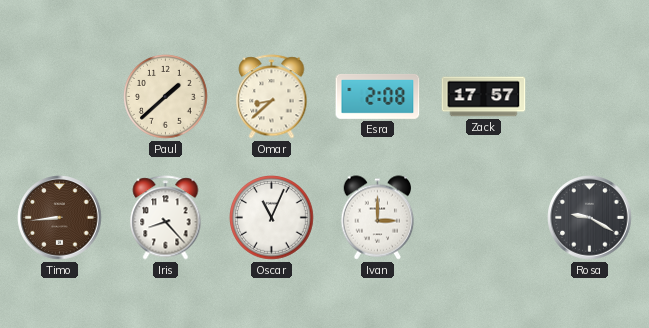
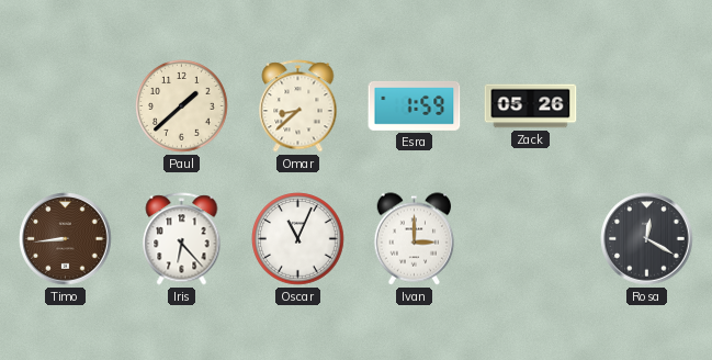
Esra: 2:08 -> 1:59 (415, 105)
Zack: 17:57 -> 05:26 (531, 106)
Iris: 8:23 -> 6:23 (182, 239)
Rosa: 9:20 -> 12:20 (647, 239)
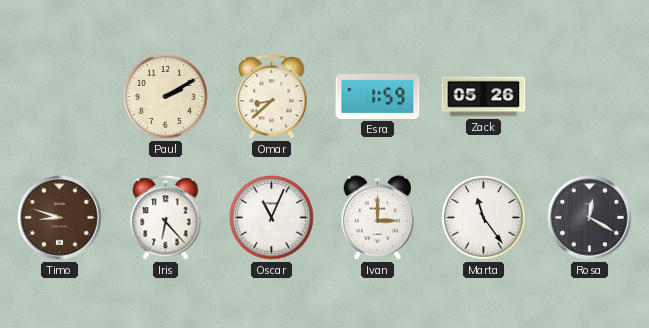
Paul: 1:38 -> 2:10 (166, 97)
Timo: 8:44 -> 8:48 (60, 218)
Marta: none -> 11:24 (484, 218)
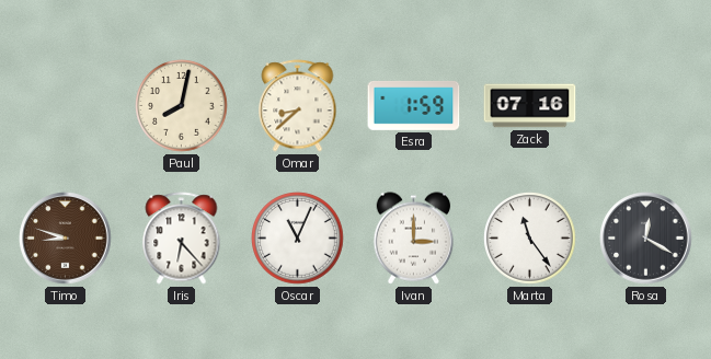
Paul: 2:10 -> 8:02 (182, 106)
Zack: 05:26 -> 07:16 (530, 106)
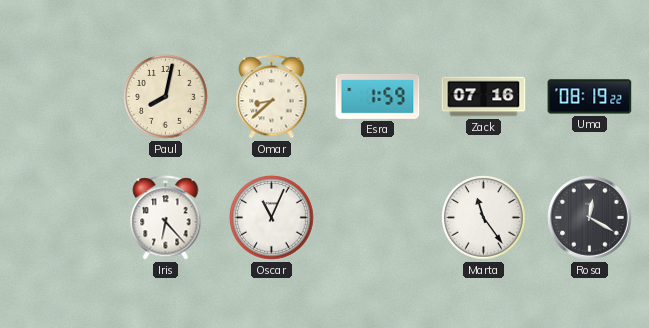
Uma: none -> 08:19 (590, 97)
Timo: 8:48 -> none (66, 239)
Ivan: 3:00 -> none (414, 239)
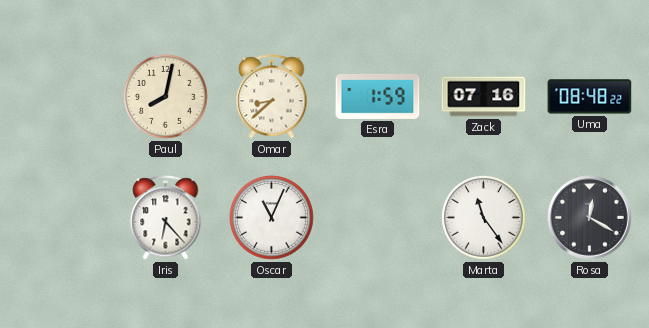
Uma: 08:19 -> 08:48 (590, 97)
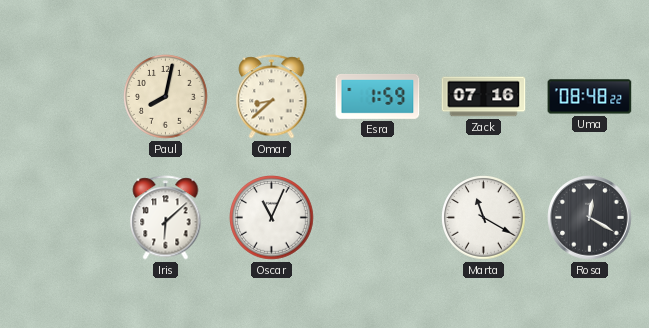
Iris: 6:23 -> 6:08 (166, 218)
Marta: 11:24 -> 11:20 (484, 218)
